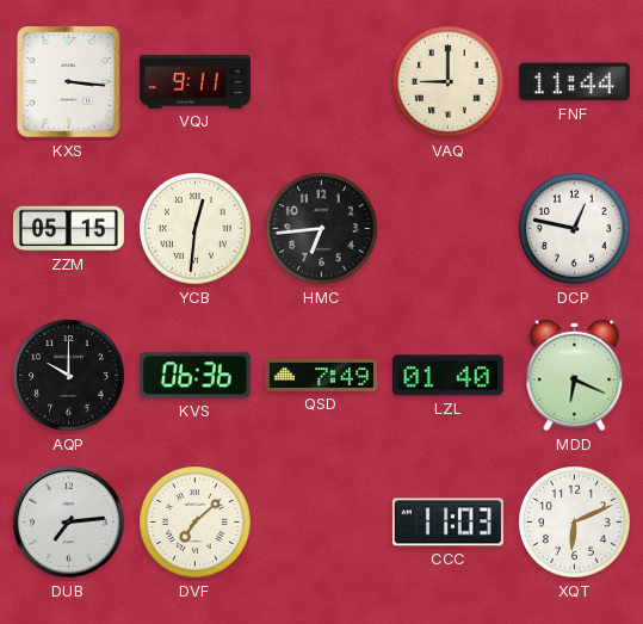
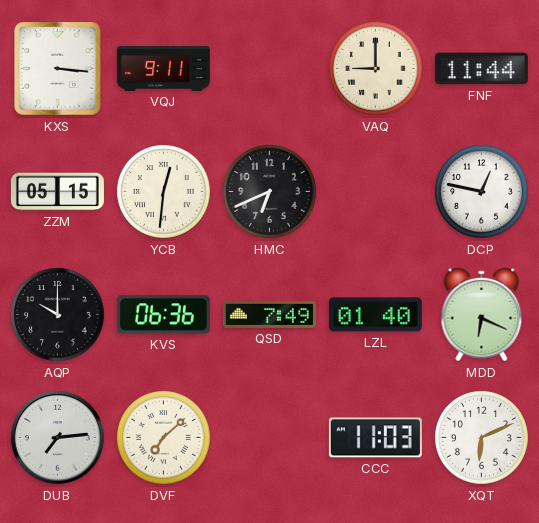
HMC: 6:44 -> 6:41 (270, 192)
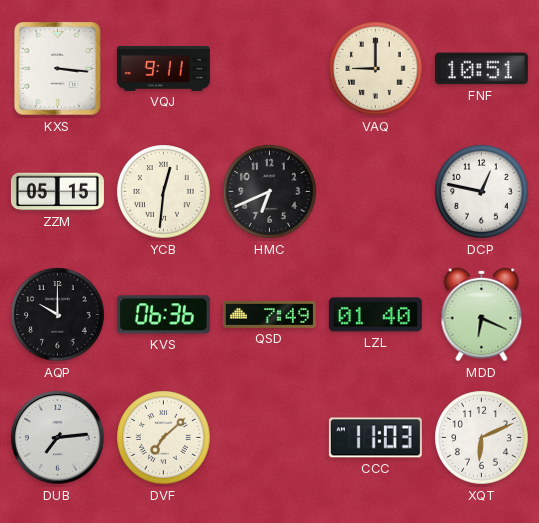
FNF: 11:44 -> 10:51 (481, 69)
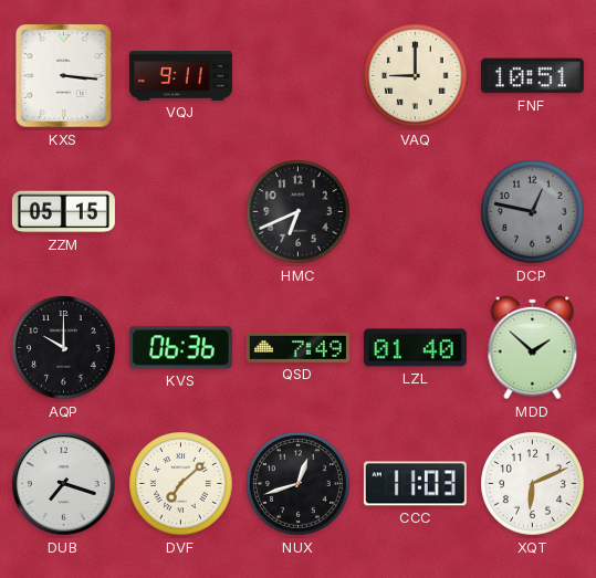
YCB: 12:31 -> none (164, 192)
DCP dial: white -> grey (533, 212)
MDD: 6:19 -> 1:52 (533, 348)
DUB: 7:14 -> 7:18 (63, 483)
NUX: none -> 12:42 (299, 484)
